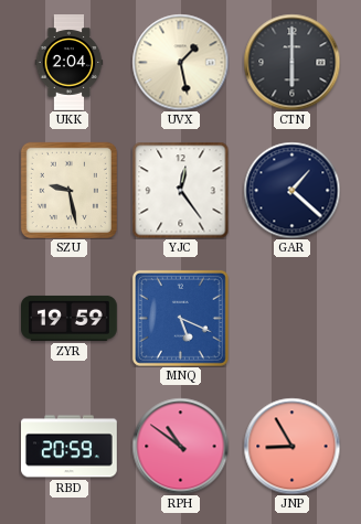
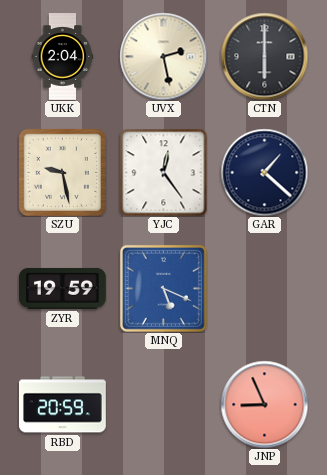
UVX: 1:28 -> 2:28 (163, 56)
RPH: 10:51 -> none (180, 446)
JNP: 8:55 -> 8:56 (264, 404)
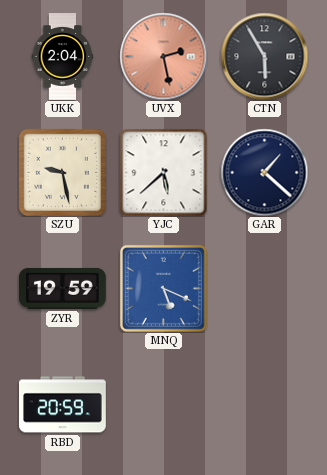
UVX dial: cream -> salmon (163, 56)
CTN: 6:00 -> 5:55 (264, 56)
YJC: 12:24 -> 5:38 (163, 172)
JNP: 8:56 -> none (264, 404)
